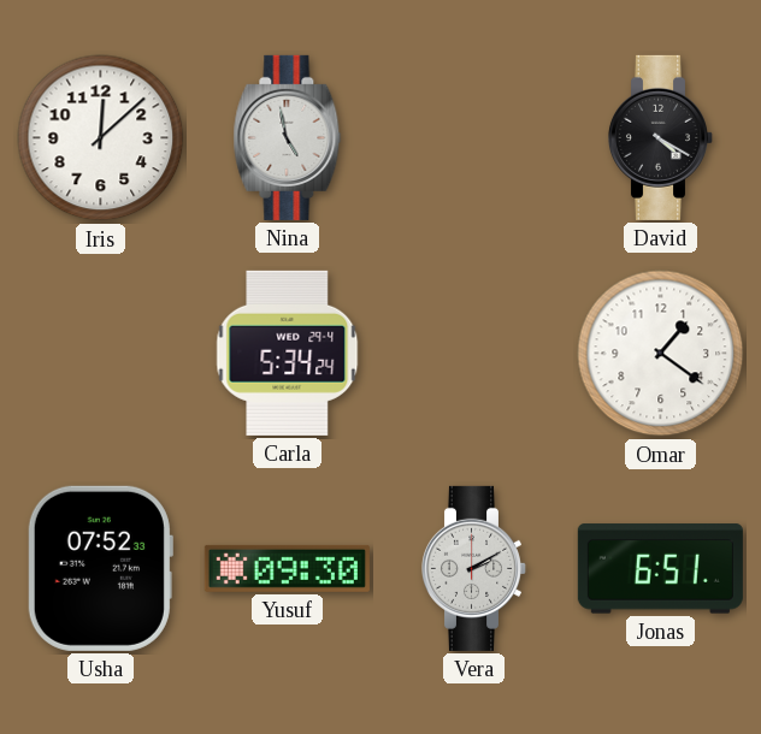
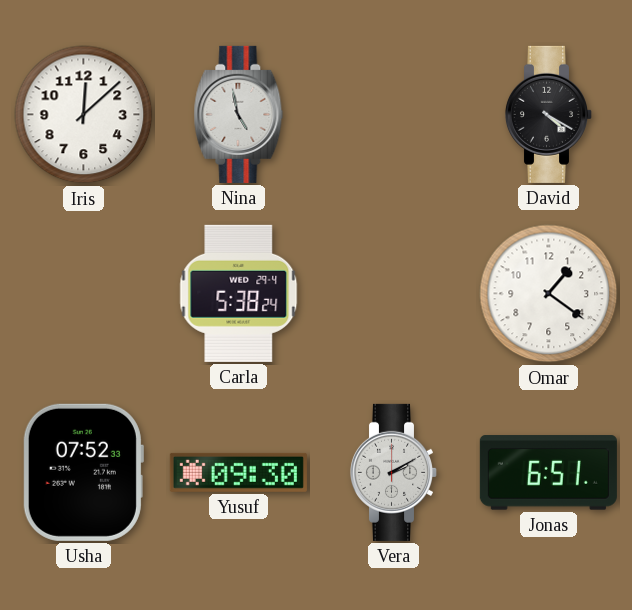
Carla: 5:34 -> 5:38 (239, 293)
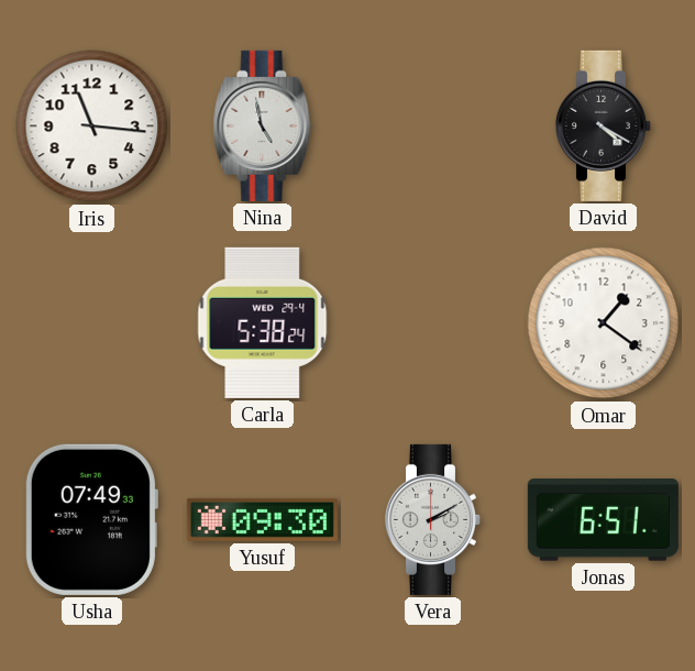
Iris: 12:08 -> 11:16 (92, 127)
Usha: 07:52 -> 07:49 (91, 519)
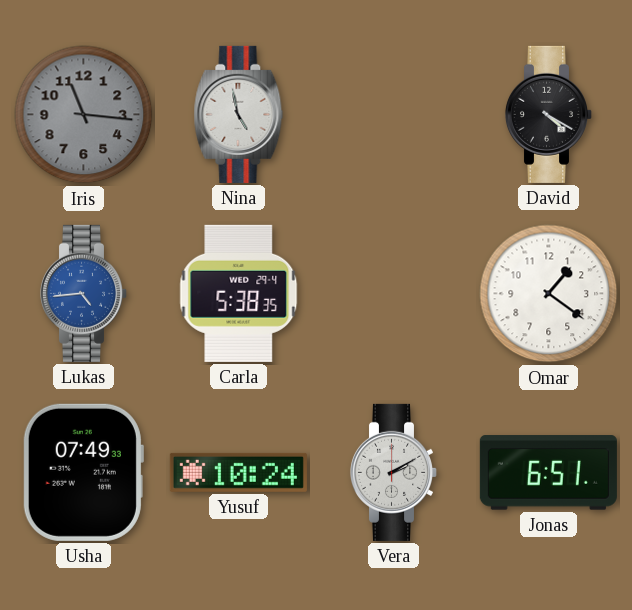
Iris dial: white -> grey (84, 115)
Lukas: none -> 4:44 (84, 293)
Carla: 5:38:24 -> 5:38:35 (239, 293)
Yusuf: 09:30 -> 10:24 (238, 472)
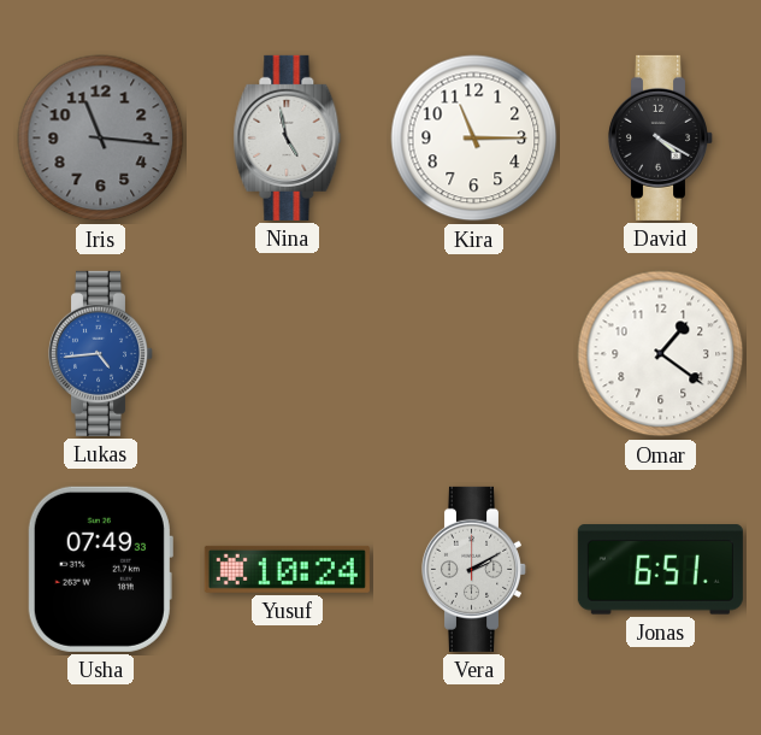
Kira: none -> 11:15 (474, 139)
Carla: 5:38 -> none (239, 293)
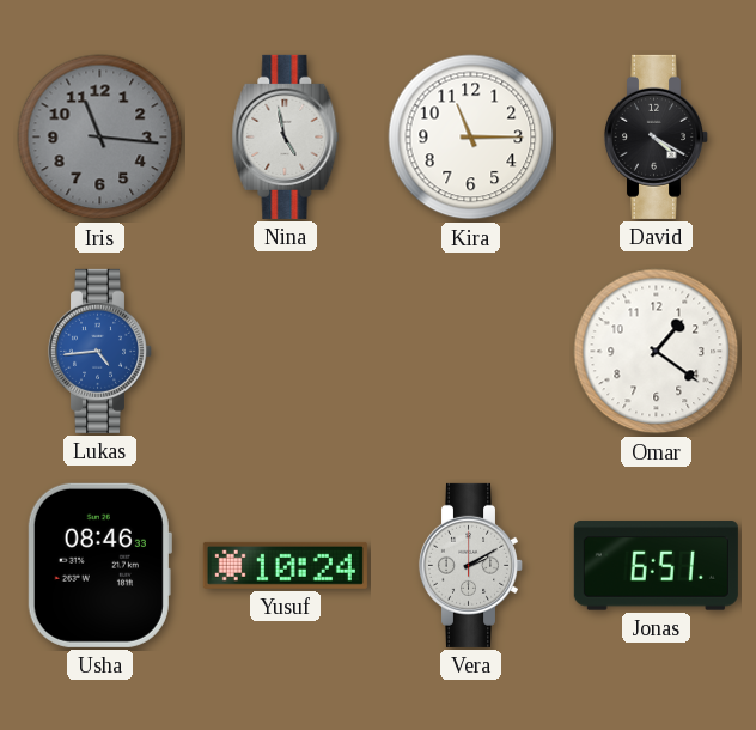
Usha: 07:49 -> 08:46 (99, 565)
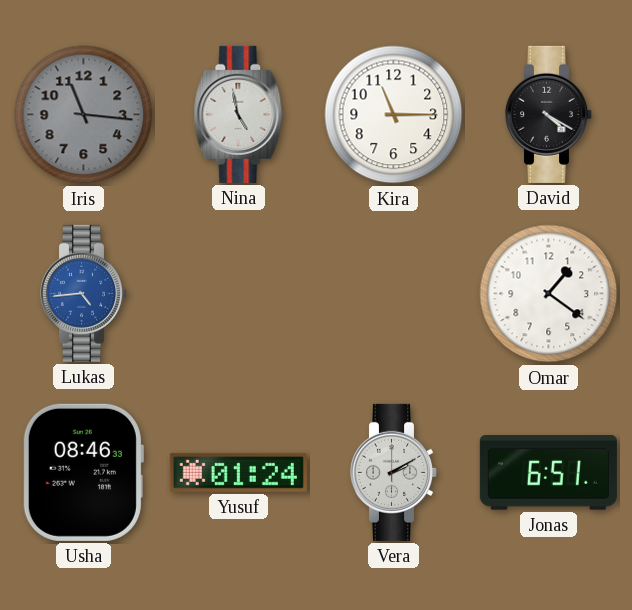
Yusuf: 10:24 -> 01:24 (238, 472)
